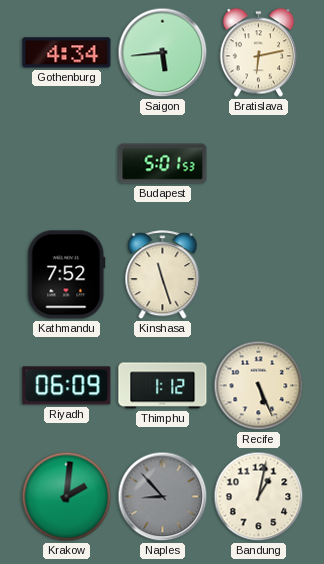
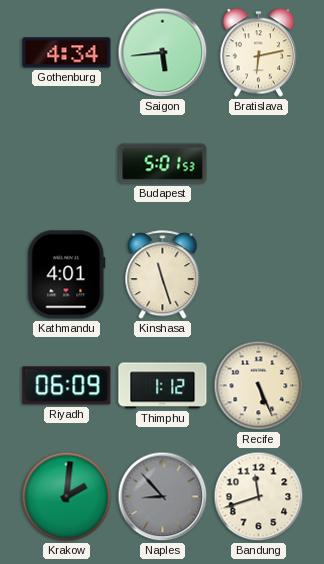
Kathmandu: 7:52 -> 4:01 (67, 275)
Bandung: 1:02 -> 11:42 (259, 497)
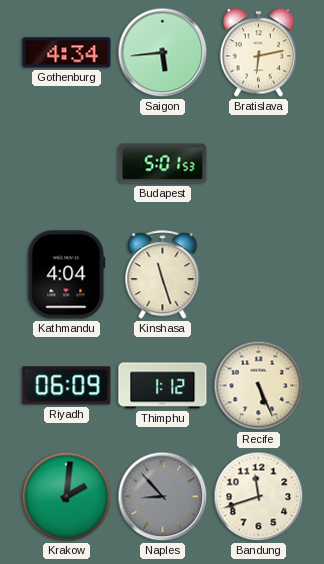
Kathmandu: 4:01 -> 4:04 (67, 275)
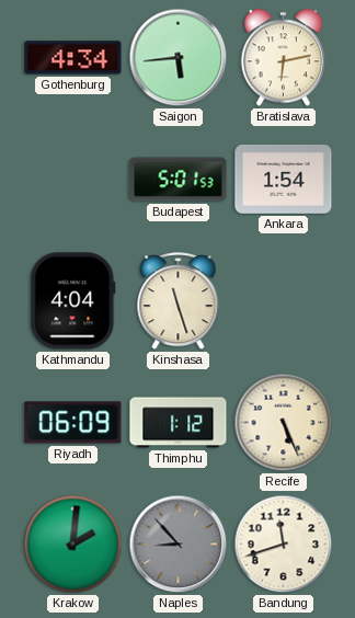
Ankara: none -> 1:54 (284, 179)
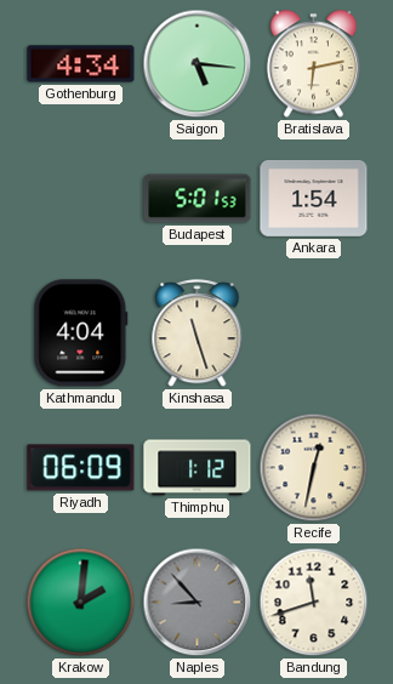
Saigon: 5:44 -> 5:16 (198, 64)
Recife: 5:26 -> 12:32 (314, 468)
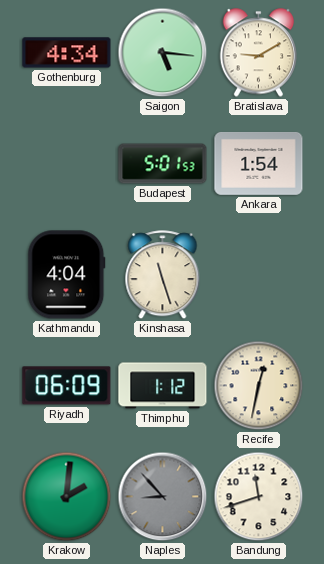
Bratislava: 6:13 -> 9:10 (259, 53)
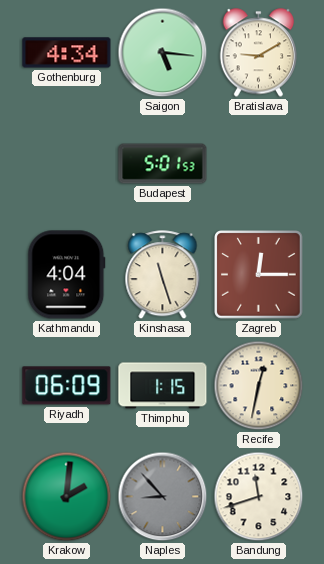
Ankara: 1:54 -> none (259, 163)
Zagreb: none -> 12:15 (259, 275)
Thimphu: 1:12 -> 1:15 (163, 386)
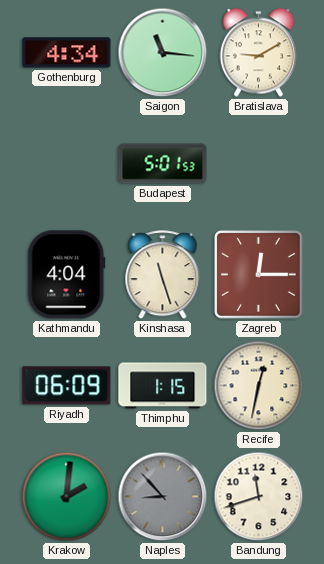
Saigon: 5:16 -> 11:16 (163, 53)
